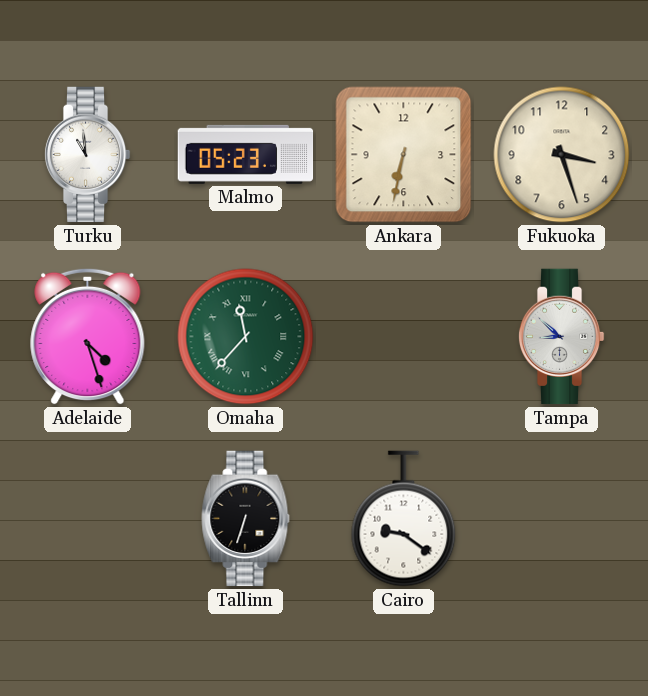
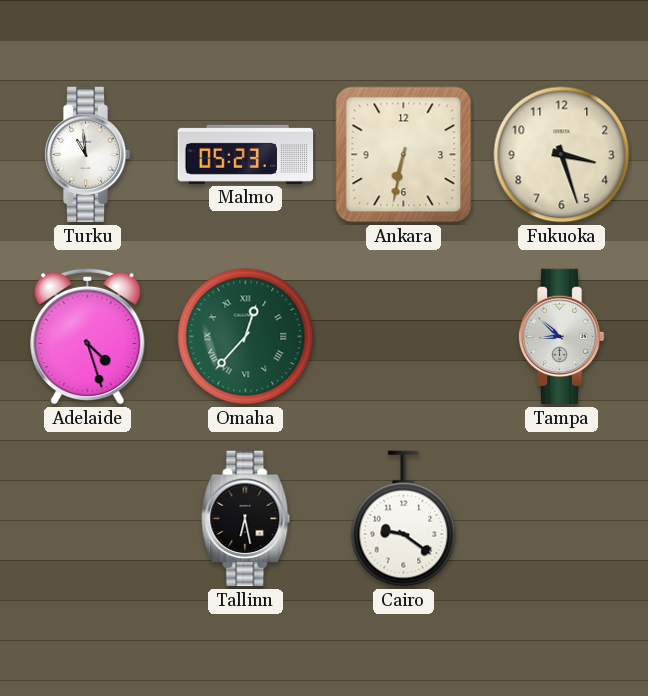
Omaha: 11:37 -> 12:37 (246, 337)
Tallinn: 6:33 -> 6:28 (246, 519)
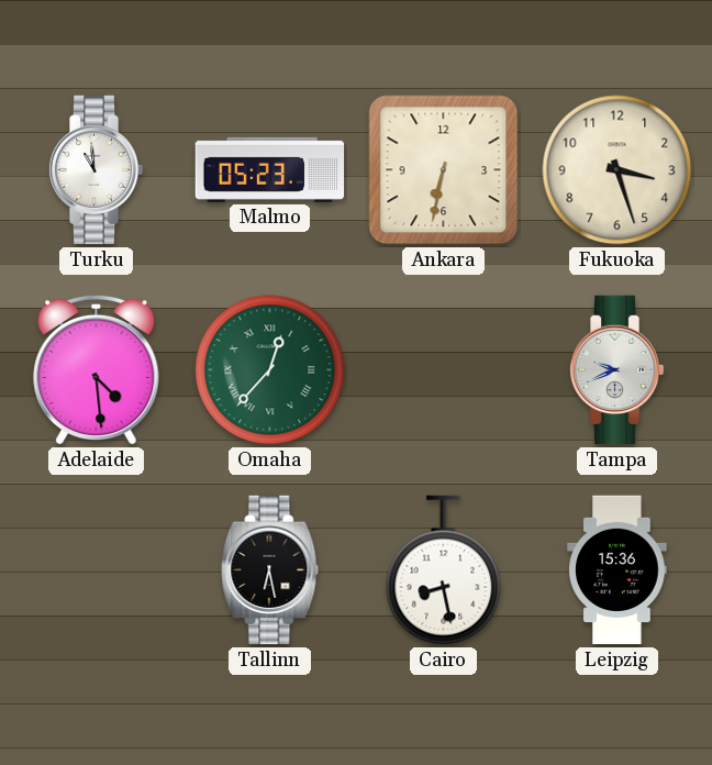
Adelaide: 4:27 -> 4:29 (97, 369)
Tampa: 8:52 -> 9:41 (616, 370)
Cairo: 9:21 -> 8:28 (444, 570)
Leipzig: none -> 15:36 (618, 570)
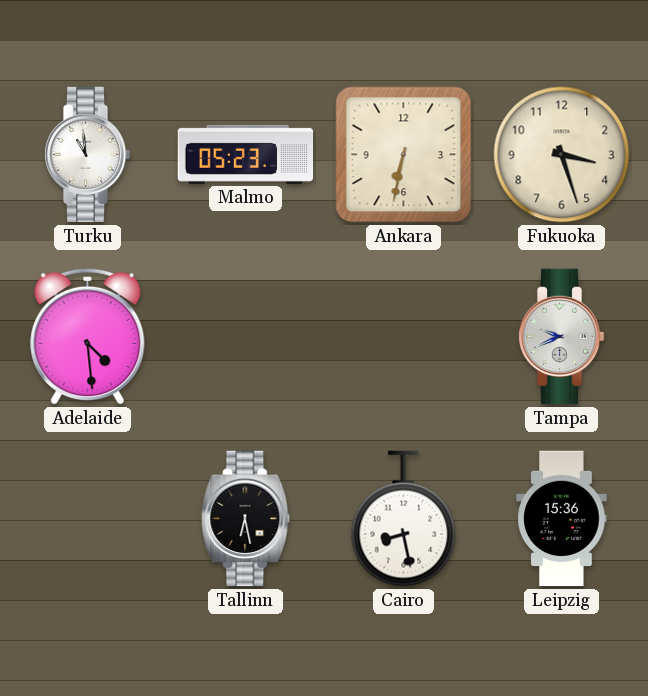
Omaha: 12:37 -> none (270, 370)
